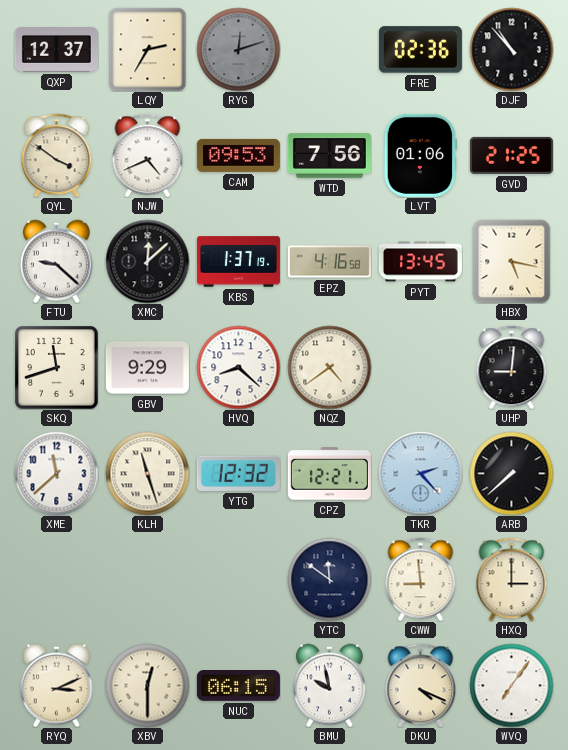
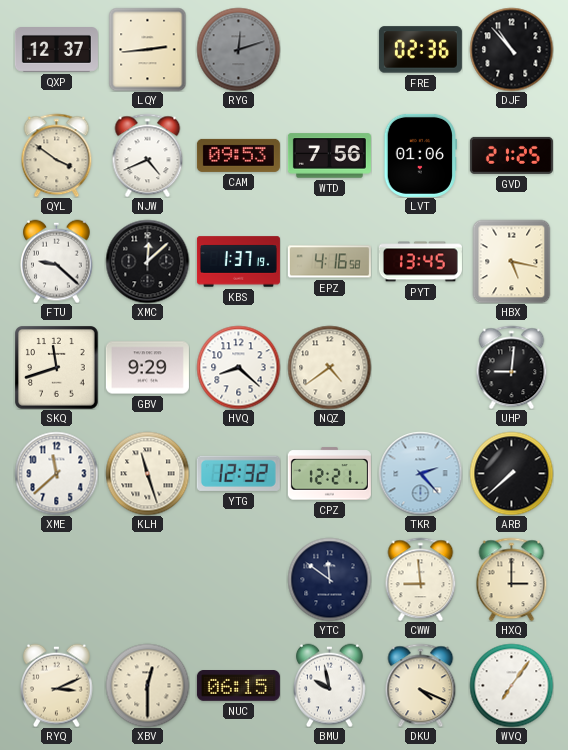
LQY: 2:35 -> 2:44 (148, 49)
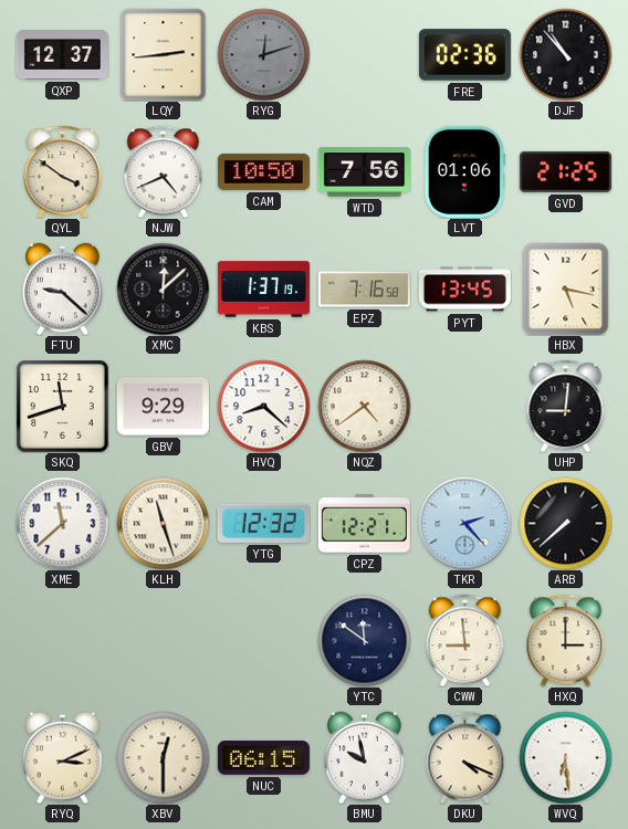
CAM: 09:53 -> 10:50 (263, 171)
EPZ: 4:16 -> 7:16 (364, 290)
WVQ: 7:06 -> 6:29 (565, 757)
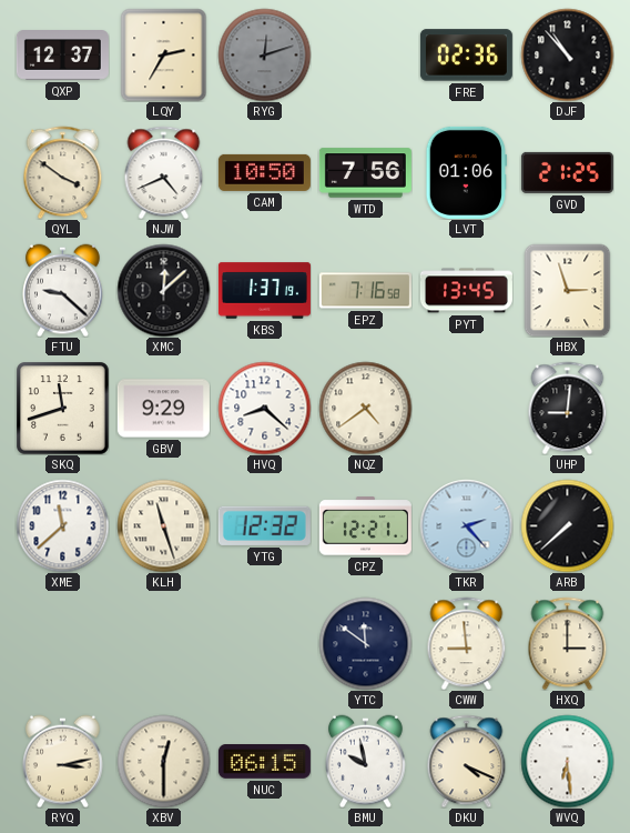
LQY: 2:44 -> 2:35 (164, 54)
HBX: 5:17 -> 2:57 (568, 290)
RYQ: 3:11 -> 3:13 (63, 761)
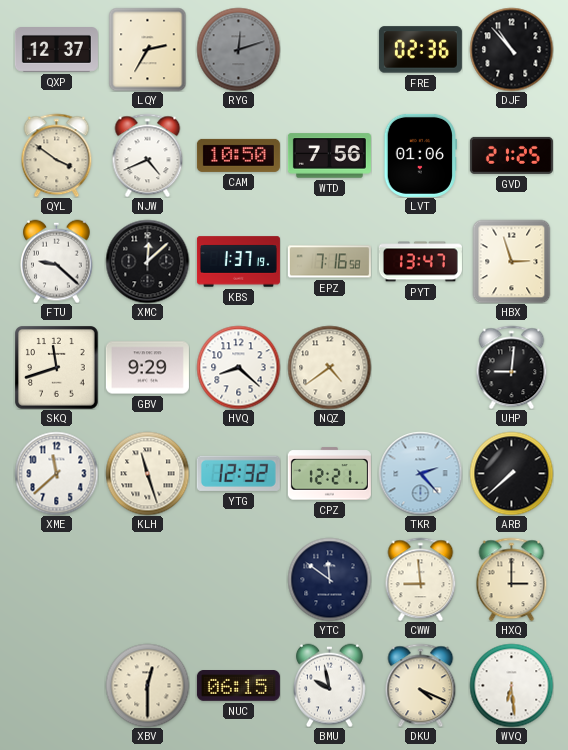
PYT: 13:45 -> 13:47 (420, 262)
RYQ: 3:13 -> none (63, 761)
